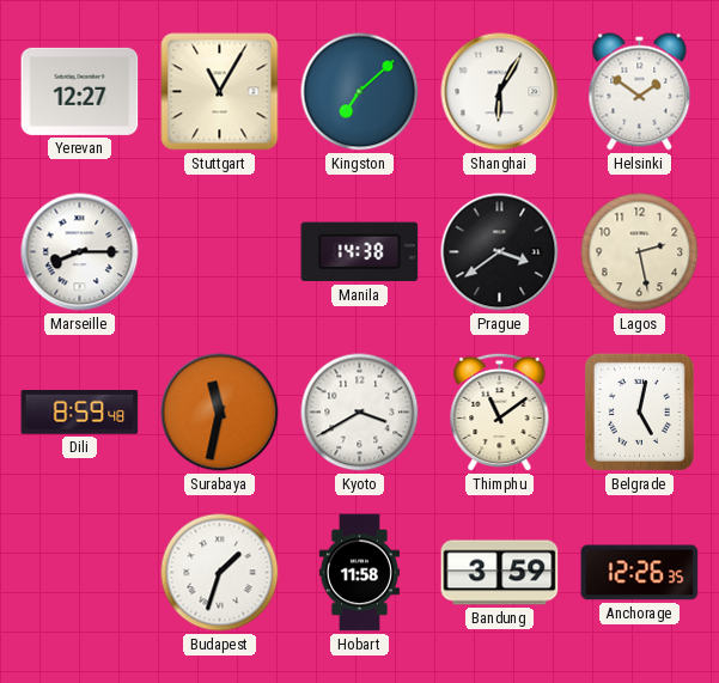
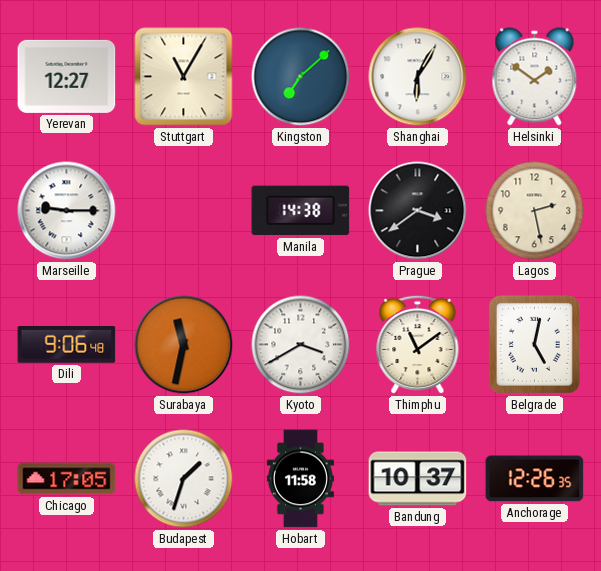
Marseille: 8:15 -> 9:15 (67, 211)
Dili: 8:59 -> 9:06 (67, 345)
Chicago: none -> 17:05 (67, 479)
Bandung: 3:59 -> 10:37 (418, 479)
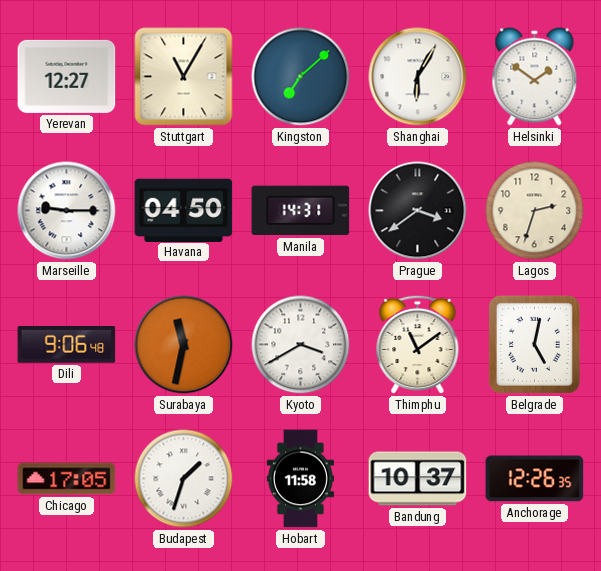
Havana: none -> 04:50 (184, 210)
Manila: 14:38 -> 14:31 (301, 211)
Lagos: 2:28 -> 2:33 (535, 211)
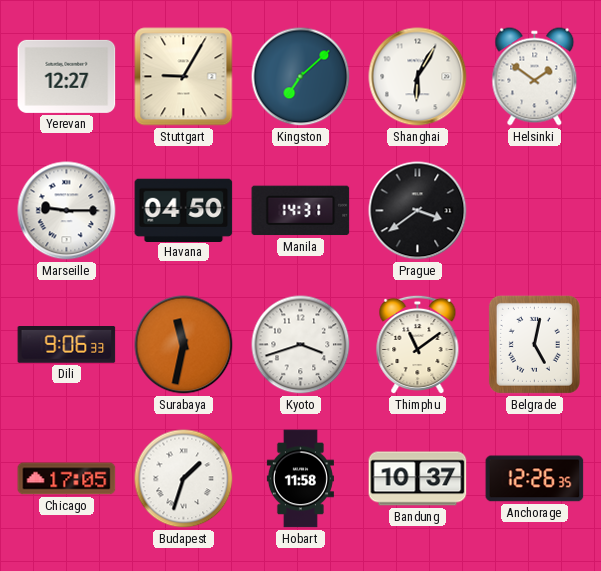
Stuttgart: 11:05 -> 9:05 (184, 77)
Lagos: 2:33 -> none (535, 211)
Dili: 9:06:48 -> 9:06:33 (67, 345)
Kyoto: 3:40 -> 3:42 (301, 345)
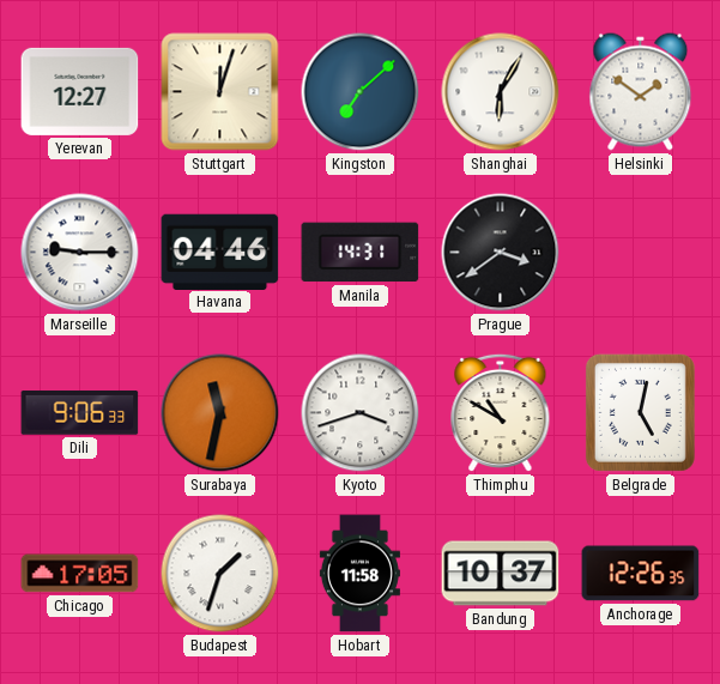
Stuttgart: 9:05 -> 12:03 (220, 92)
Havana: 04:50 -> 04:46 (220, 252)
Thimphu: 11:09 -> 10:50 (501, 413)
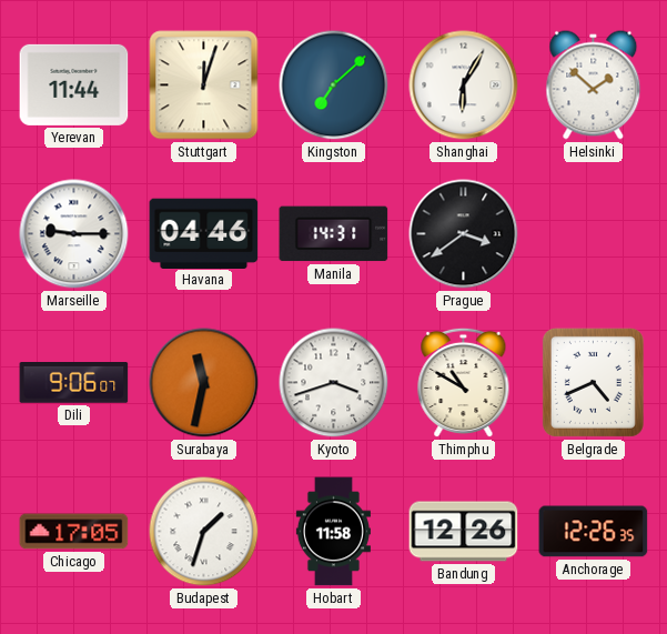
Yerevan: 12:27 -> 11:44 (74, 84)
Helsinki: 1:51 -> 1:52 (594, 85)
Dili: 9:06:33 -> 9:06:07 (74, 383)
Belgrade: 5:02 -> 4:41 (593, 382)
Bandung: 10:37 -> 12:26 (464, 532)
